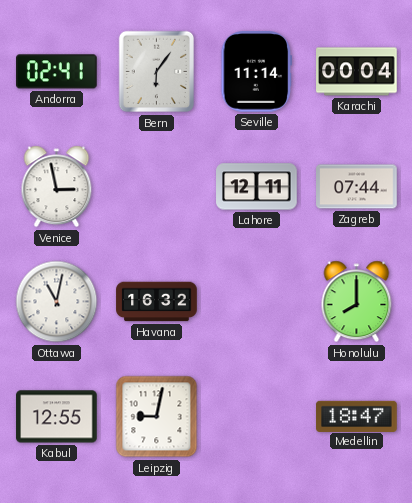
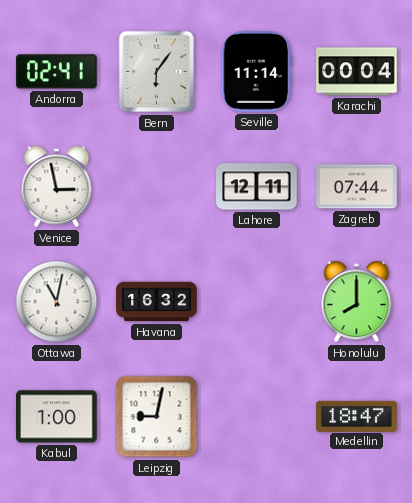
Kabul: 12:55 -> 1:00 (57, 417)
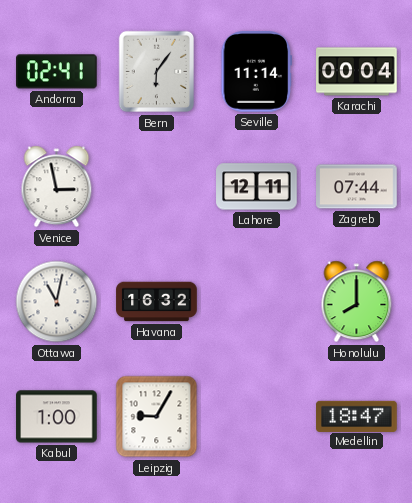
Leipzig: 9:02 -> 9:05 (157, 417)
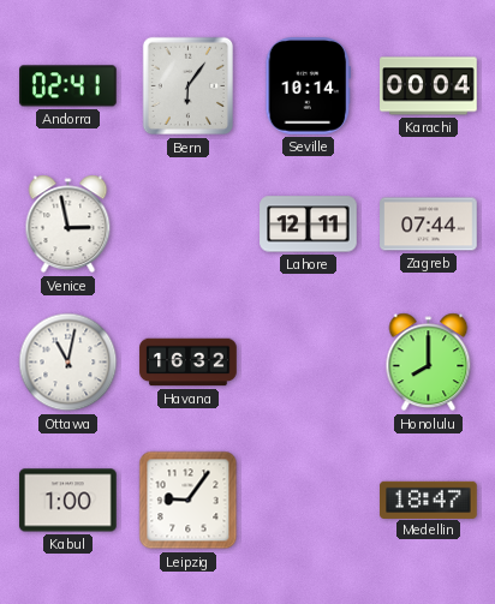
Seville: 11:14 -> 10:14 (309, 86)
Leipzig: 9:05 -> 9:06 (189, 501)
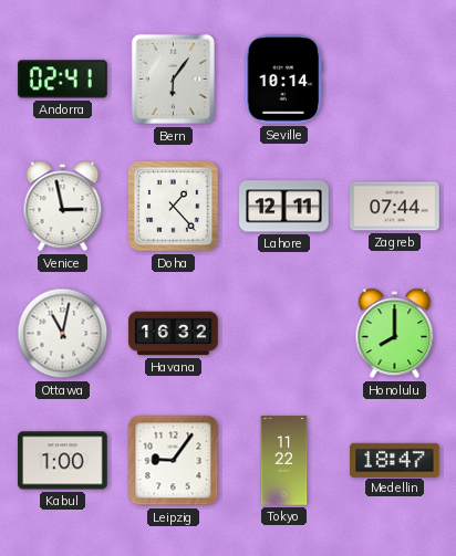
Karachi: 00:04 -> none (429, 86)
Doha: none -> 1:23 (174, 207)
Tokyo: none -> 11:22 (284, 461)
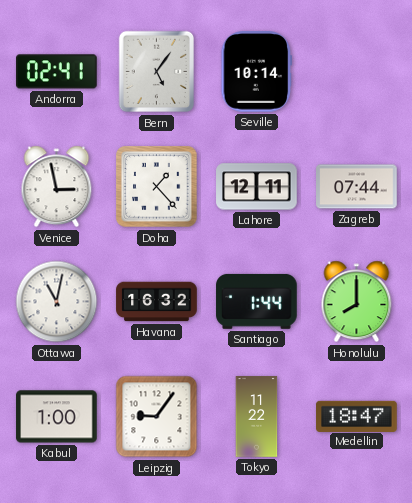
Bern: 6:06 -> 5:06 (157, 72)
Santiago: none -> 1:44 (257, 301)
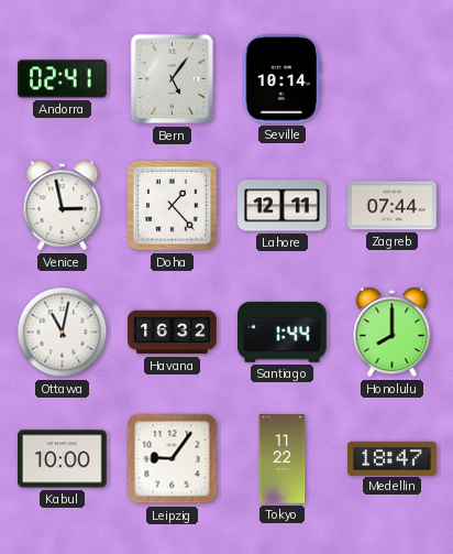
Kabul: 1:00 -> 10:00 (63, 459)
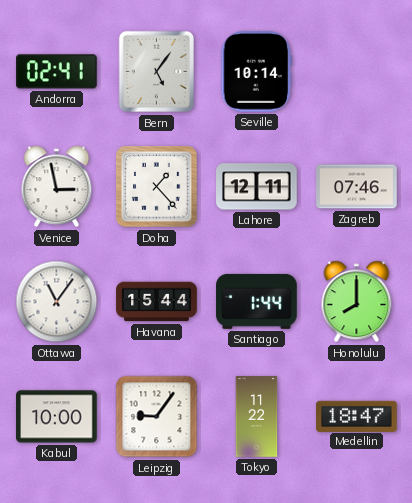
Zagreb: 07:44 -> 07:46 (357, 187)
Ottawa: 11:02 -> 11:06 (57, 302)
Havana: 16:32 -> 15:44 (157, 302)
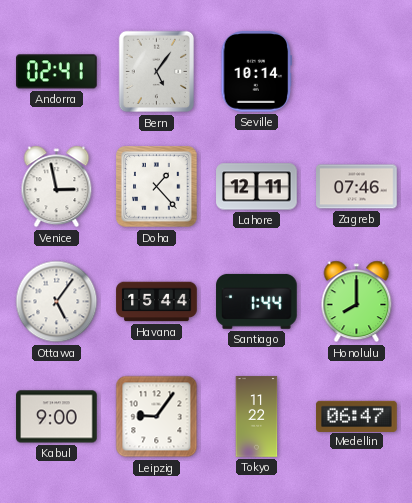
Ottawa: 11:06 -> 5:06 (57, 302)
Kabul: 10:00 -> 9:00 (57, 417)
Medellin: 18:47 -> 06:47 (357, 416)
